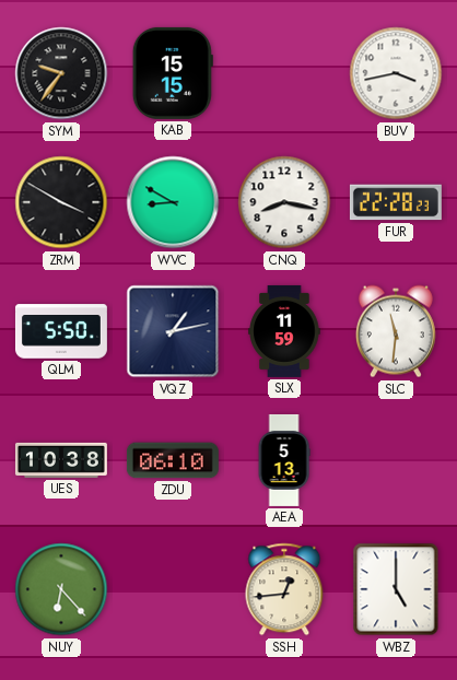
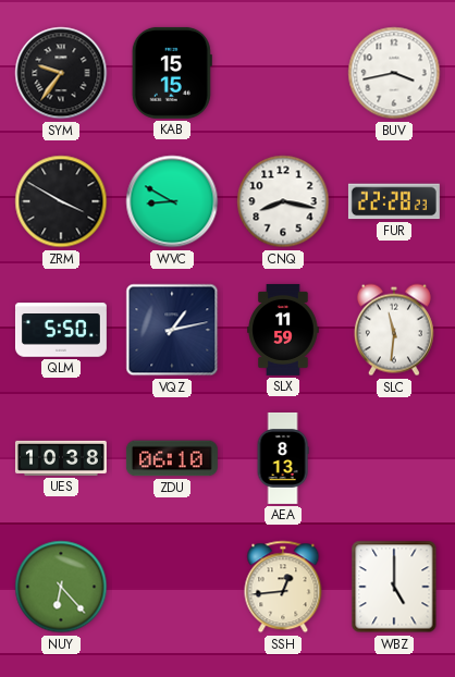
AEA: 5:13 -> 8:13 (283, 458)
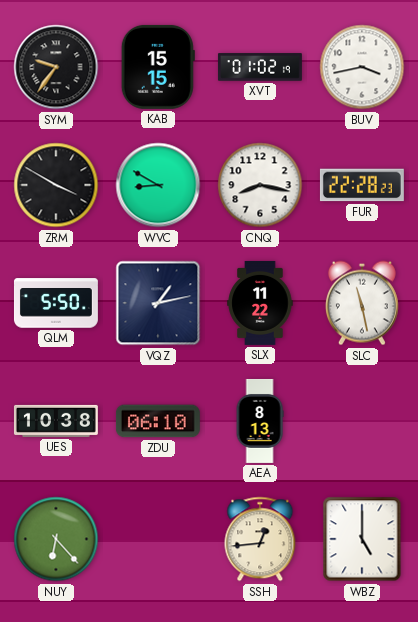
XVT: none -> 01:02 (260, 67)
SLX: 11:59 -> 11:22 (260, 303)
SLC: 11:31 -> 11:28 (362, 303)
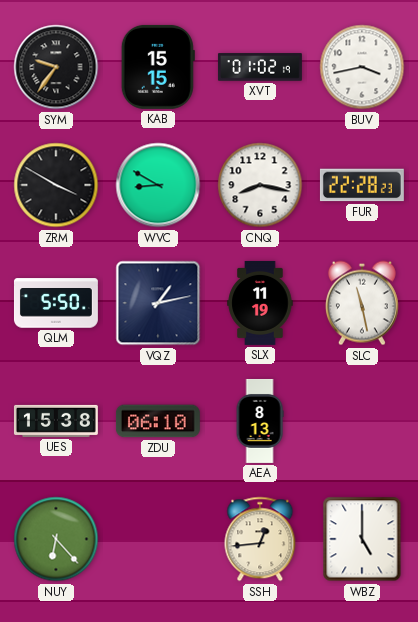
SLX: 11:22 -> 11:19 (260, 303)
UES: 10:38 -> 15:38 (56, 421)
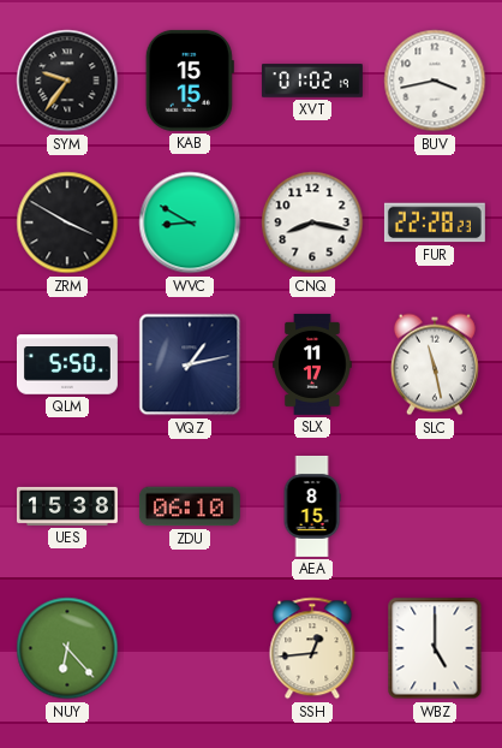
SLX: 11:19 -> 11:17 (312, 364)
AEA: 8:13 -> 8:15 (312, 506)
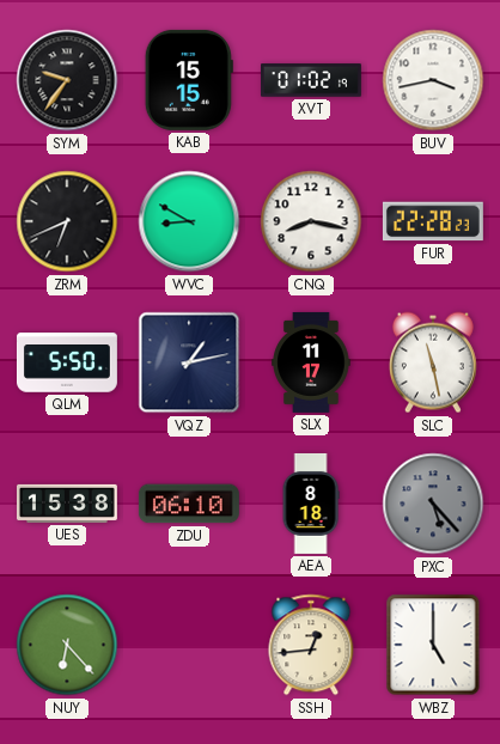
ZRM: 3:50 -> 6:41 (67, 221)
AEA: 8:15 -> 8:18 (311, 504)
PXC: none -> 5:23 (433, 504)
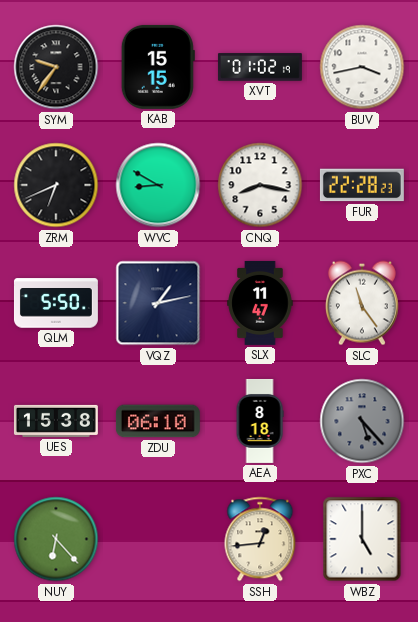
SLX: 11:17 -> 11:47 (260, 303)
SLC: 11:28 -> 11:24 (362, 303)
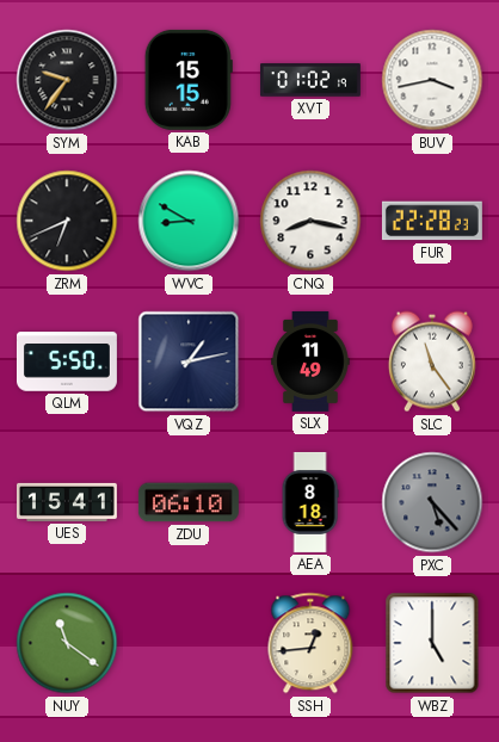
SLX: 11:47 -> 11:49 (310, 361)
UES: 15:38 -> 15:41 (67, 502)
NUY: 6:23 -> 11:21 (67, 643)
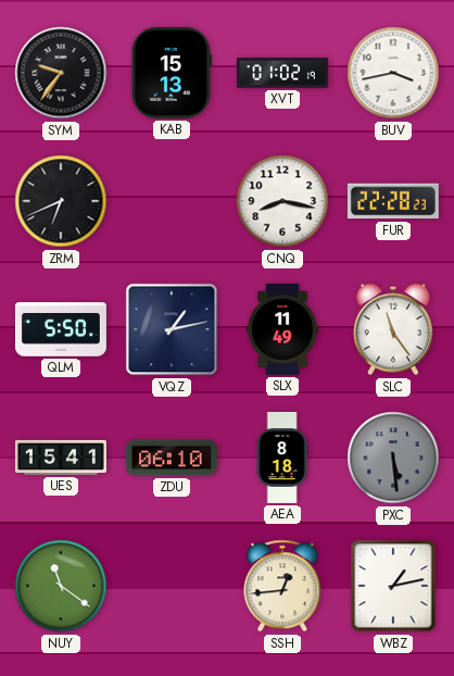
KAB: 15:15 -> 15:13 (172, 73)
WVC: 8:50 -> none (189, 221)
PXC: 5:23 -> 5:29 (393, 458)
WBZ: 5:00 -> 1:13 (393, 586)
